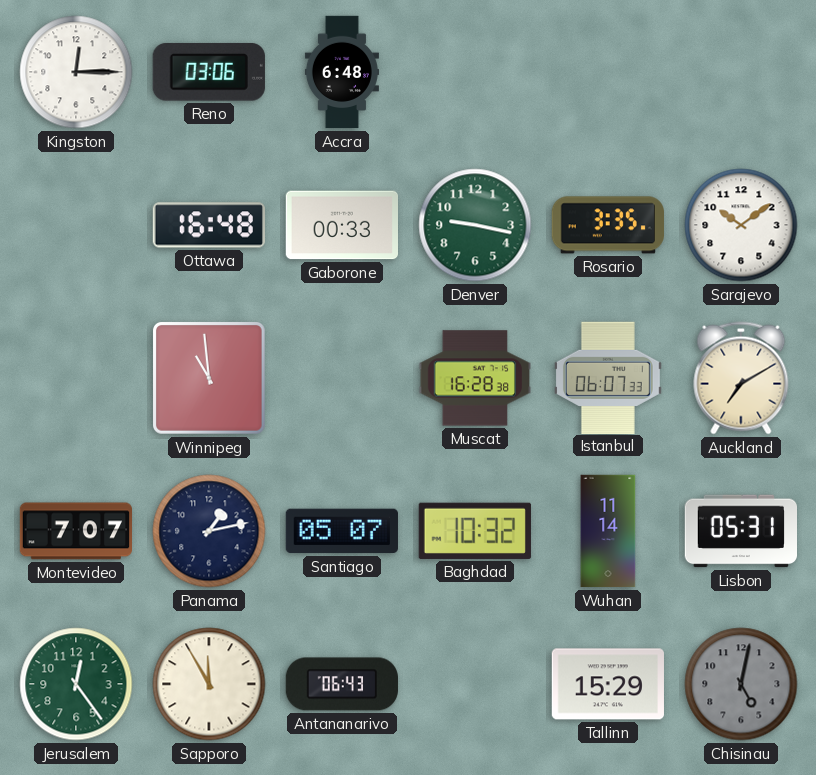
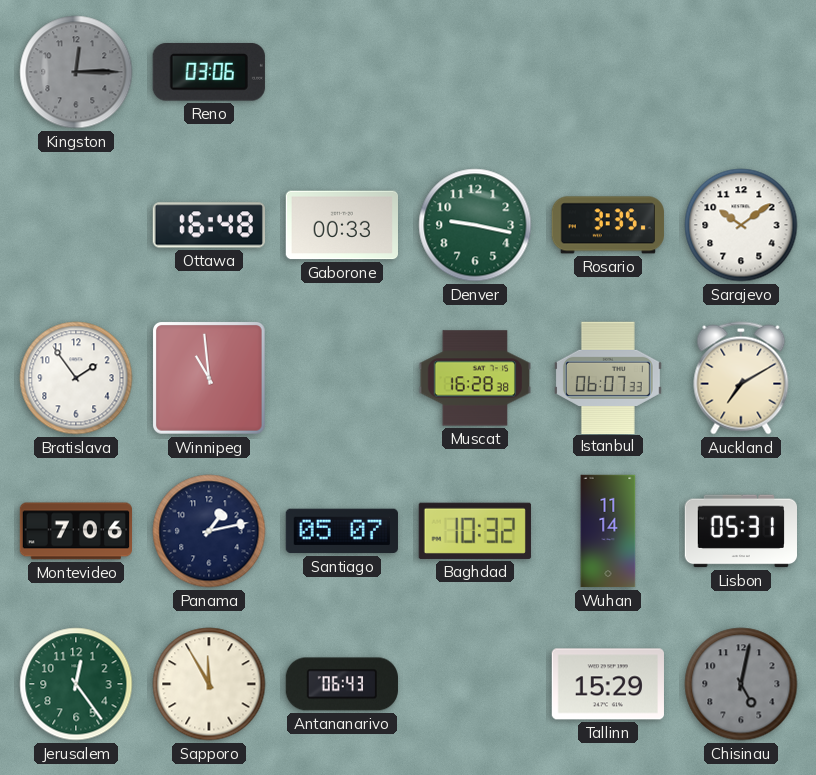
Kingston dial: white -> grey (76, 72)
Accra: 6:48 -> none (342, 72)
Bratislava: none -> 1:54 (76, 378)
Montevideo: 7:07 -> 7:06 (75, 531)
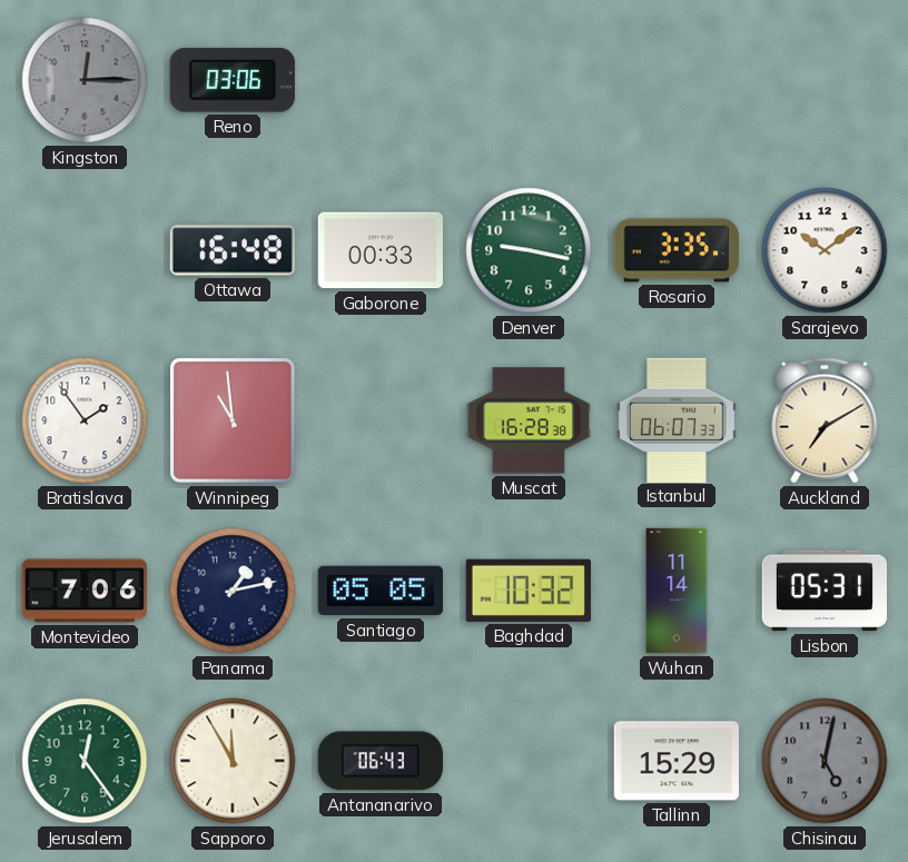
Santiago: 05:07 -> 05:05 (381, 591)
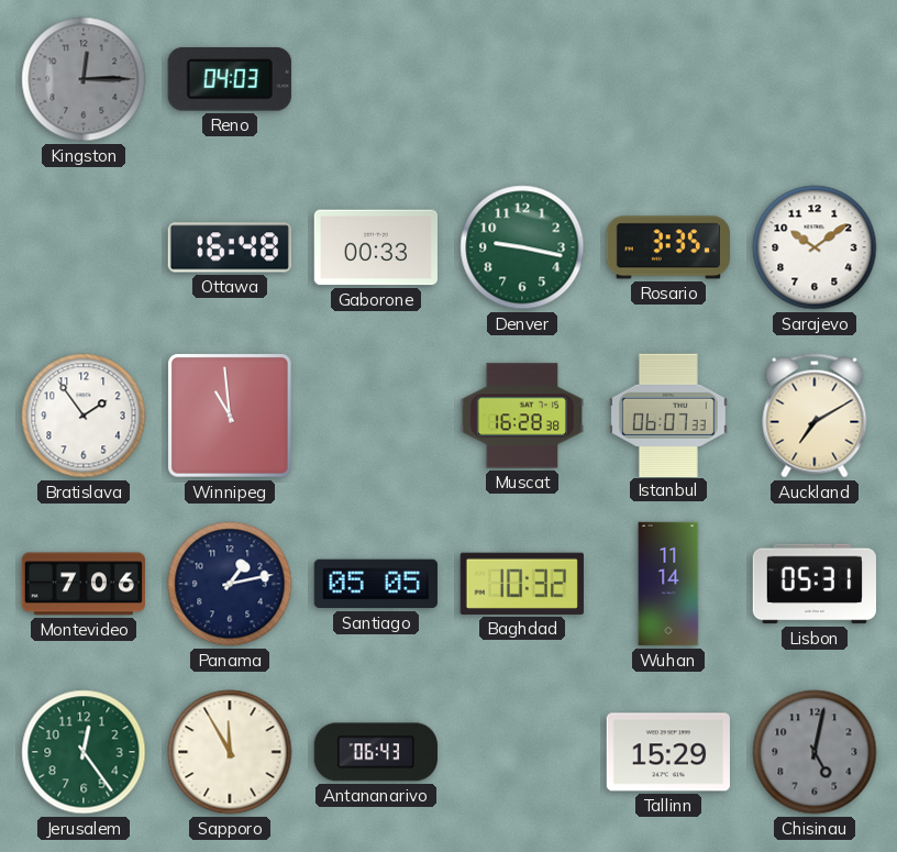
Reno: 03:06 -> 04:03 (230, 79)
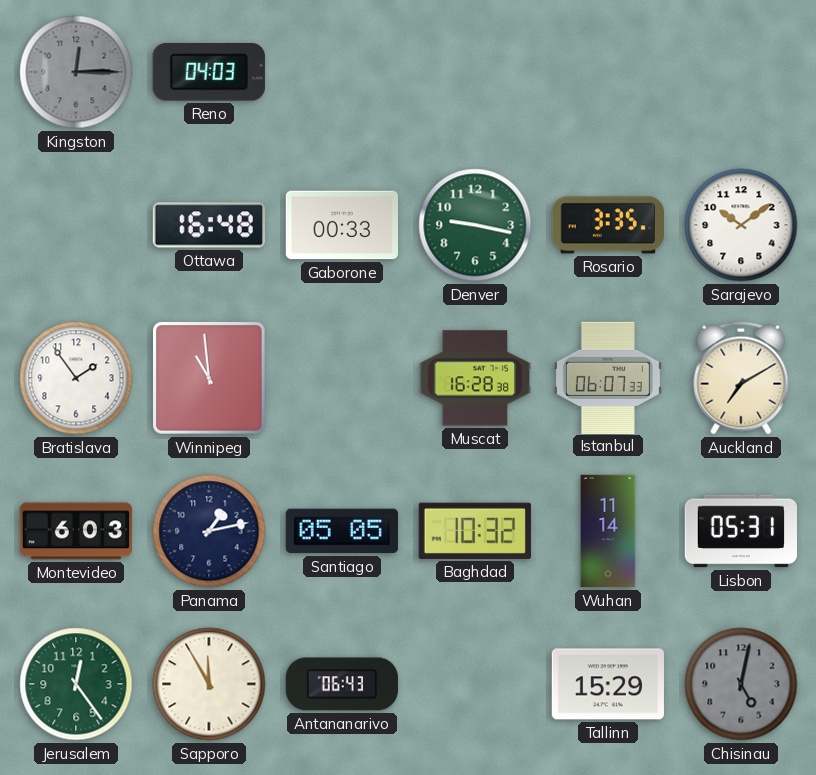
Montevideo: 7:06 -> 6:03 (75, 531)
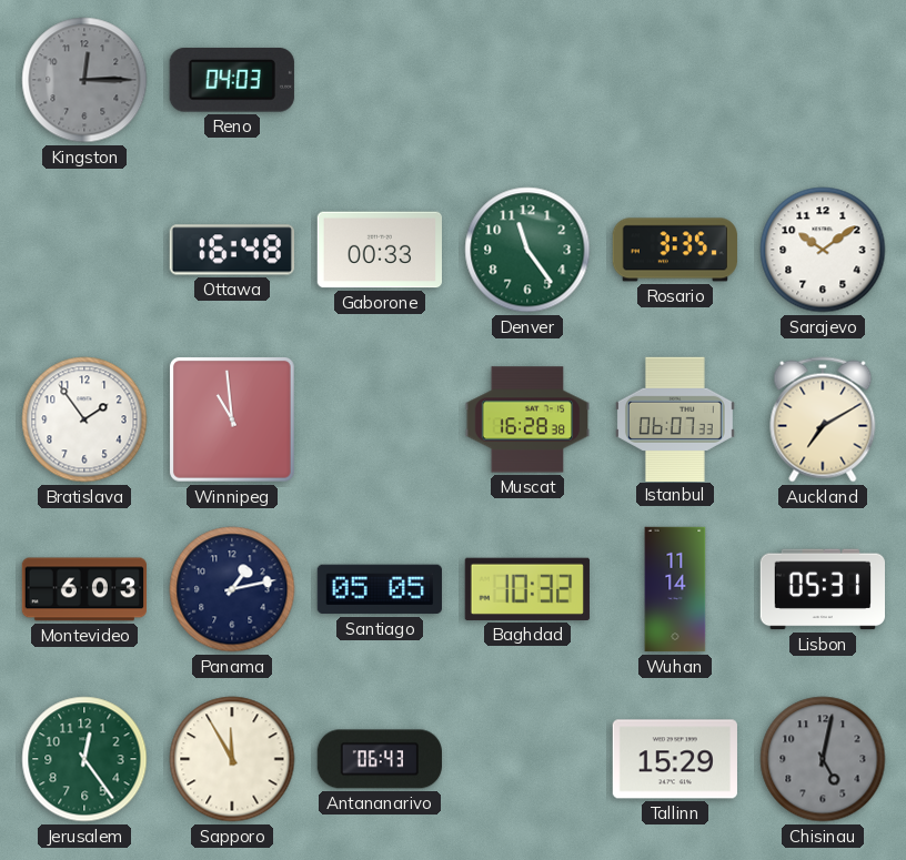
Denver: 9:17 -> 11:24 (527, 250)
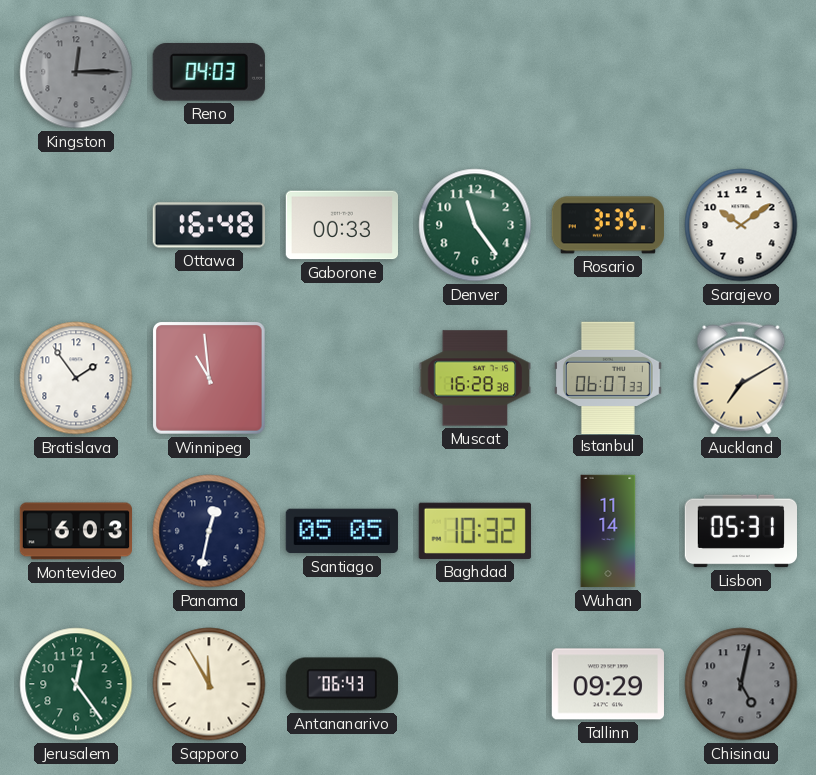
Panama: 1:13 -> 12:32 (209, 531)
Tallinn: 15:29 -> 09:29 (608, 684)
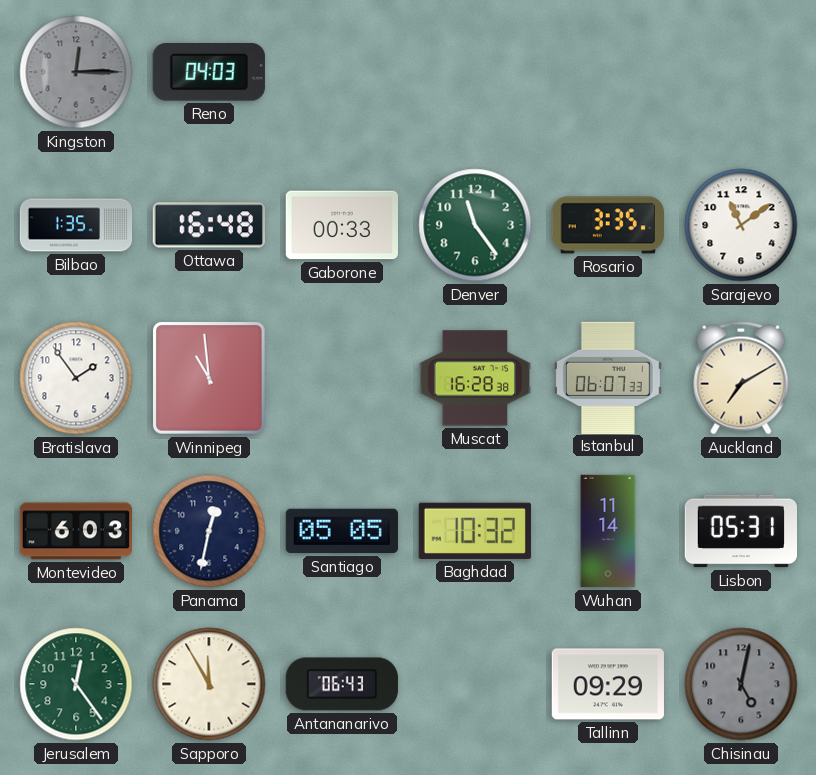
Bilbao: none -> 1:35 (76, 225)
Sarajevo: 10:09 -> 11:09 (741, 225)
